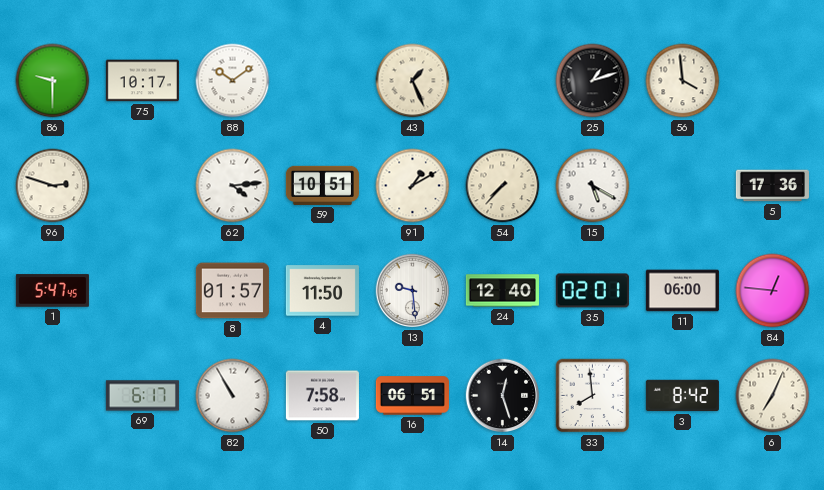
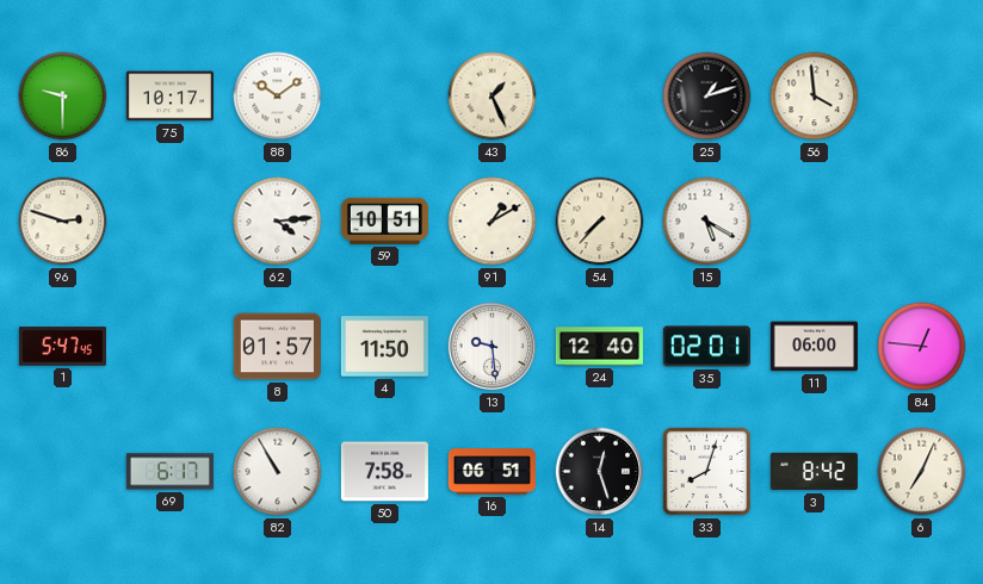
5: 17:36 -> none (772, 186)
33: 7:59 -> 8:03 (707, 472)
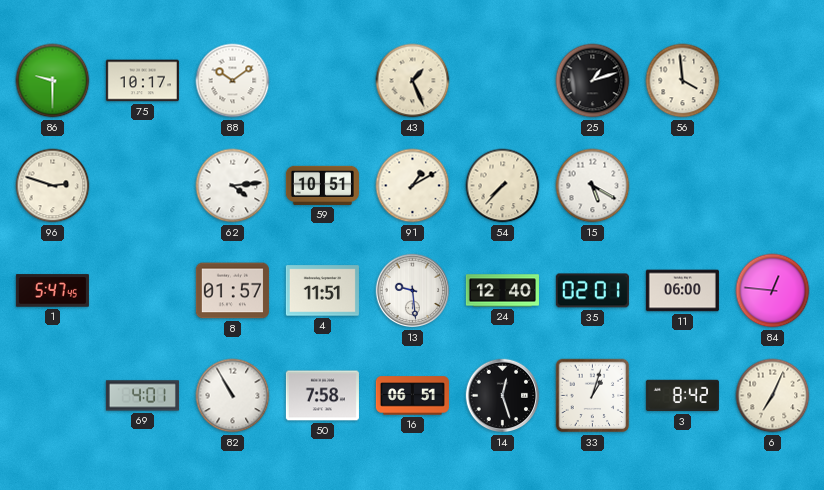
4: 11:50 -> 11:51 (322, 291)
69: 6:17 -> 4:01 (142, 396)
33: 8:03 -> 1:03 (593, 396)
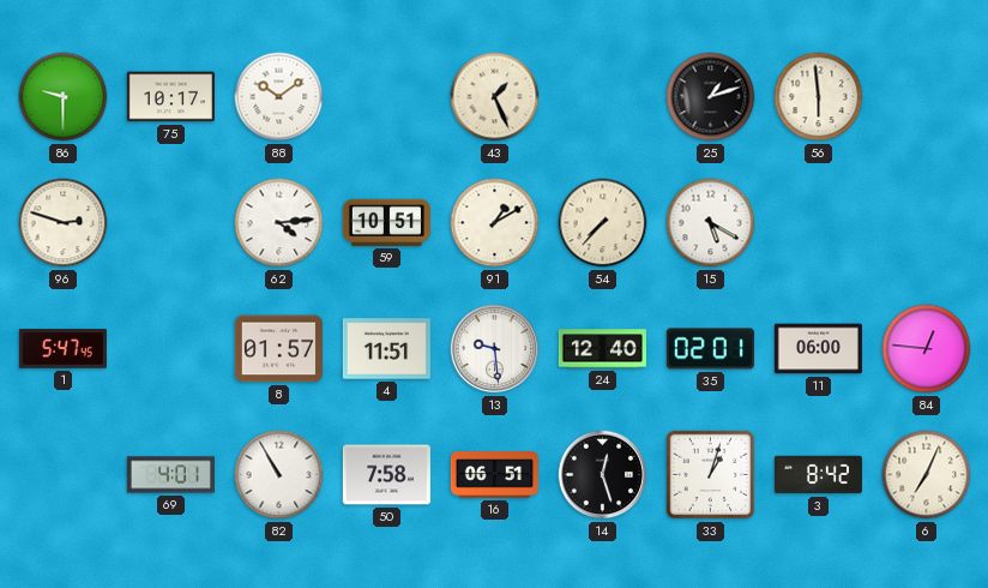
56: 3:59 -> 5:59 (819, 97)
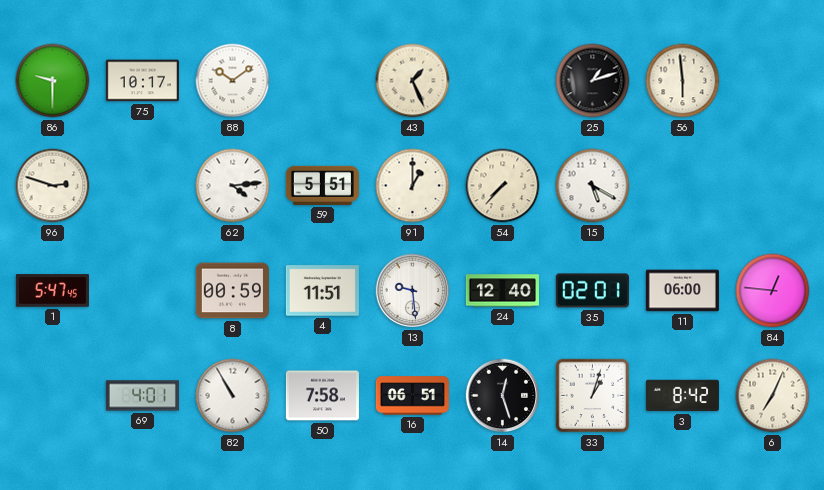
59: 10:51 -> 5:51 (322, 185)
91: 1:10 -> 1:00 (413, 186)
8: 01:57 -> 00:59 (232, 291)
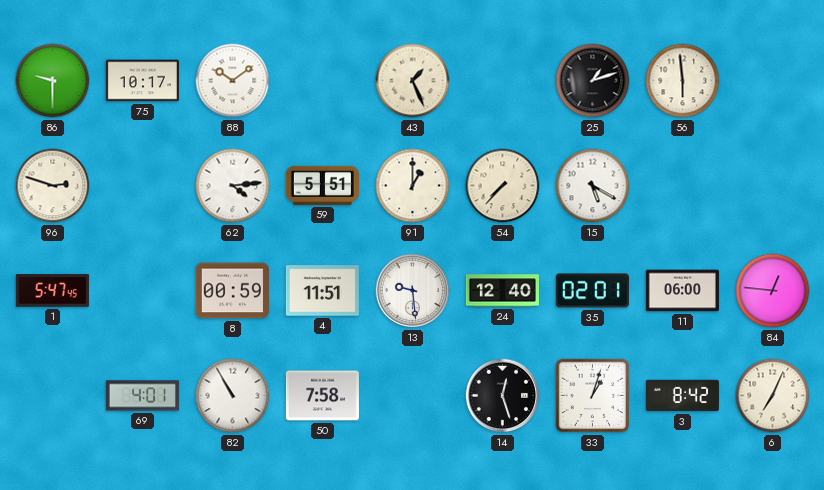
16: 06:51 -> none (412, 396)
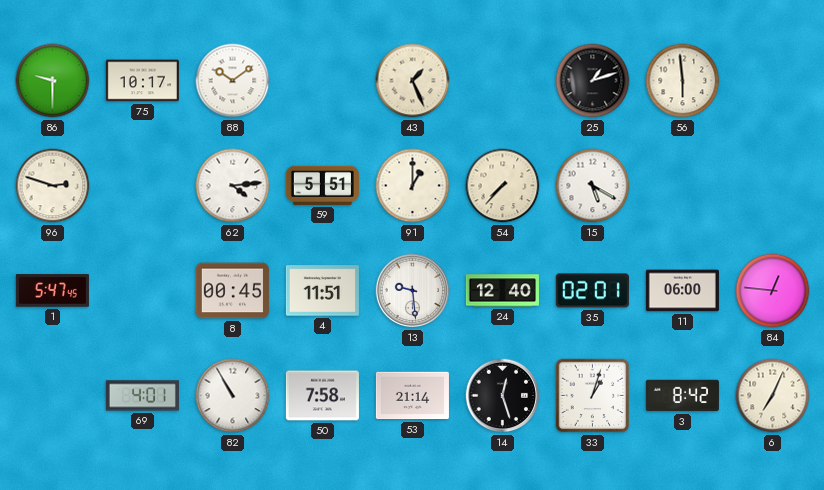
8: 00:59 -> 00:45 (232, 291)
53: none -> 21:14 (412, 396)
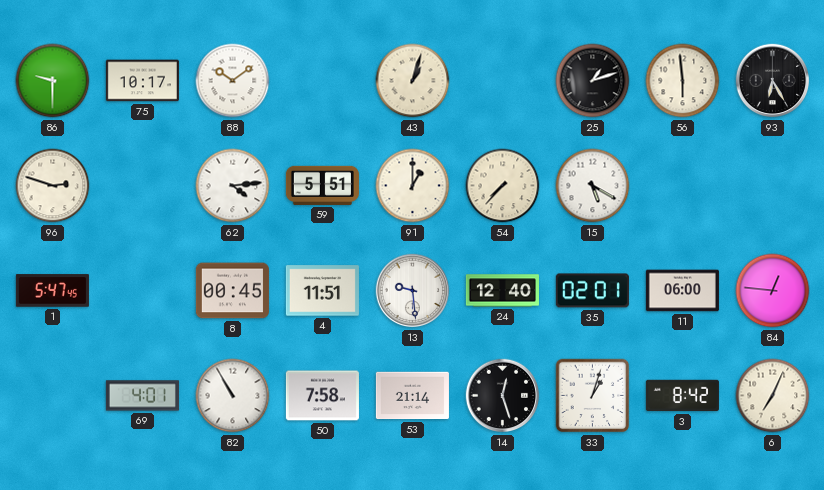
43: 1:26 -> 1:03 (413, 81)
93: none -> 6:25 (773, 81)
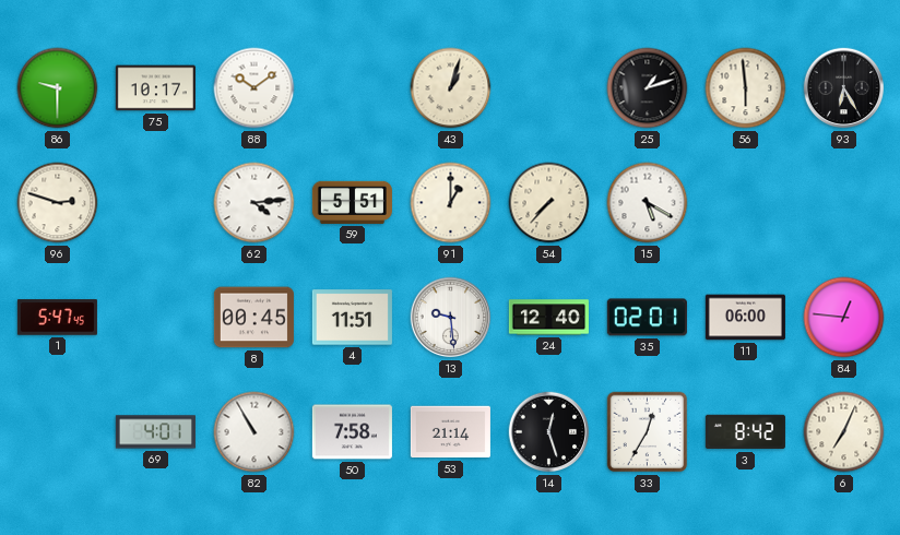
33: 1:03 -> 12:35 (648, 432)
